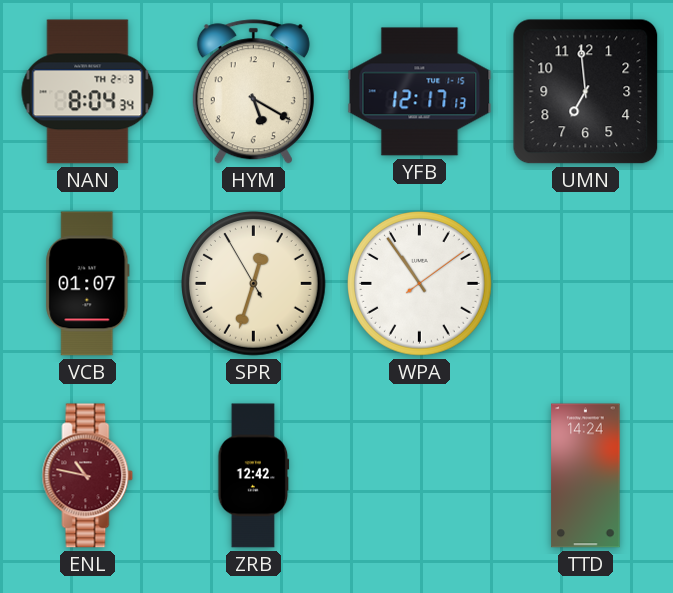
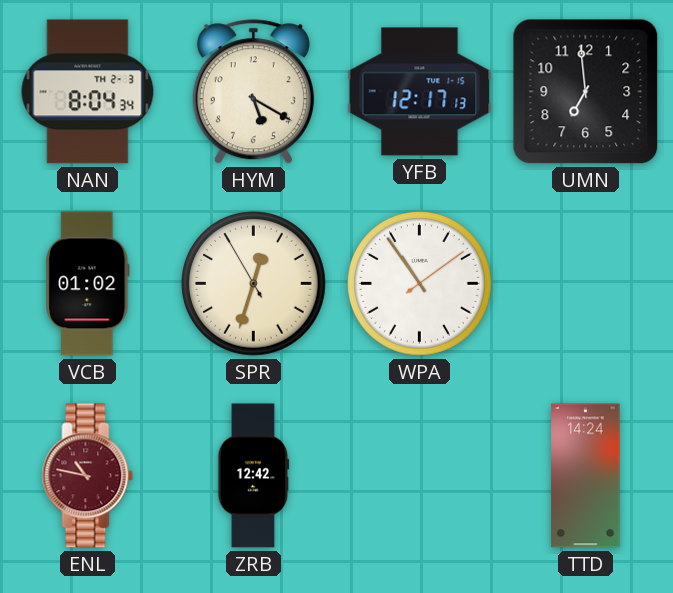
VCB: 01:07 -> 01:02 (88, 284)
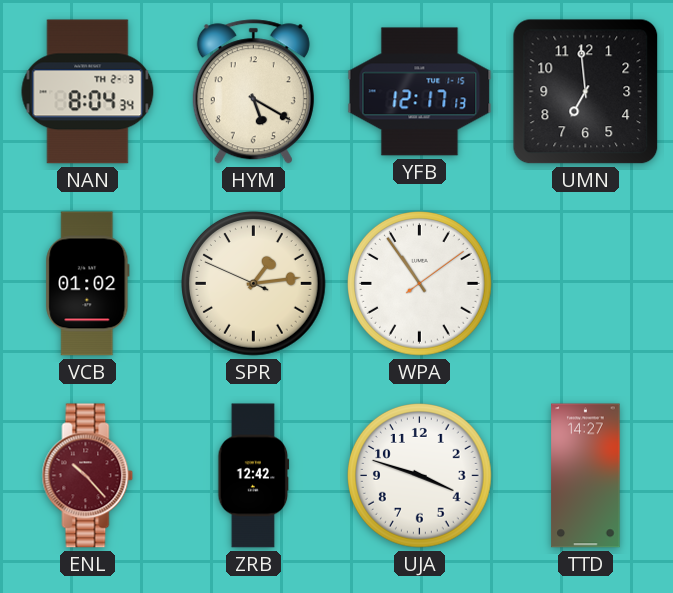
SPR: 12:32 -> 1:13 (254, 284)
ENL: 10:47 -> 10:23 (88, 476)
UJA: none -> 3:48 (420, 476)
TTD: 14:24 -> 14:27 (586, 476)
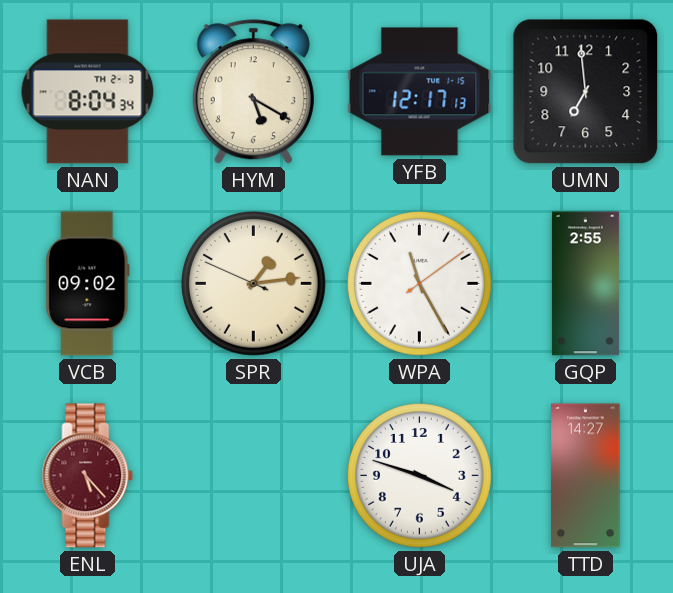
VCB: 01:02 -> 09:02 (88, 284)
WPA: 10:54 -> 11:25 (420, 284)
GQP: none -> 2:55 (585, 284)
ENL: 10:23 -> 5:23 (88, 476)
ZRB: 12:42 -> none (254, 476)
